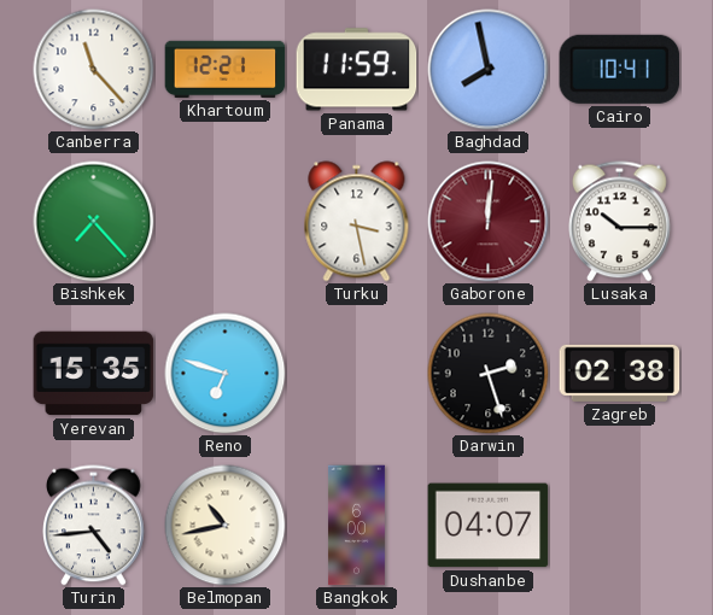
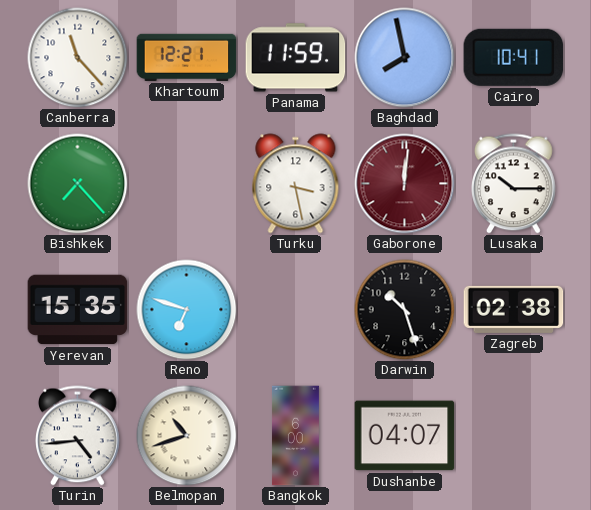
Darwin: 2:27 -> 10:27 (405, 310)
Belmopan: 10:43 -> 10:42 (187, 436)
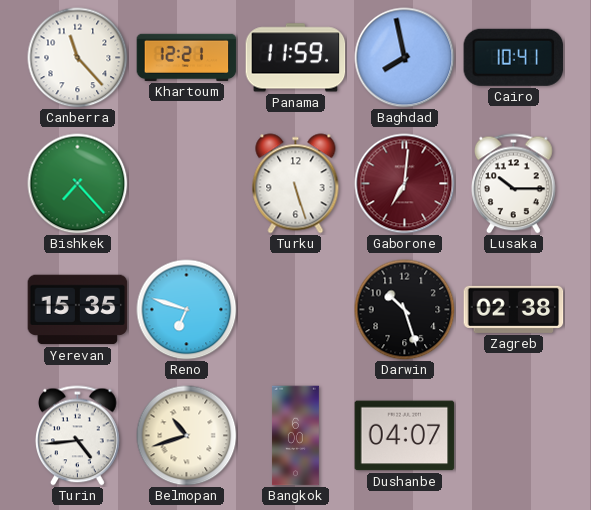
Turku: 3:28 -> 5:27 (296, 184)
Gaborone: 12:01 -> 7:01 (405, 184)
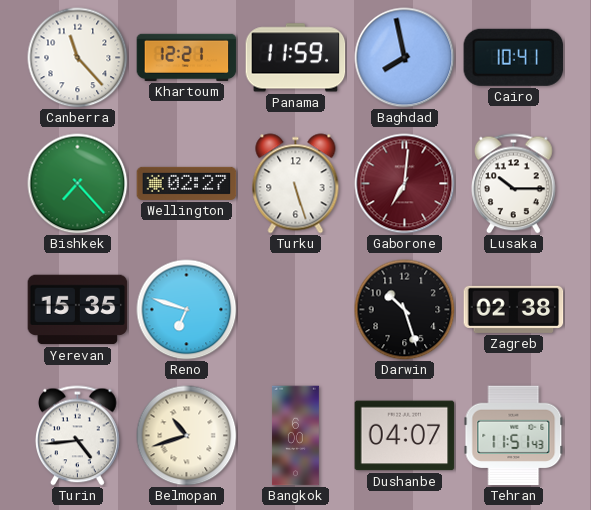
Wellington: none -> 02:27 (187, 183)
Tehran: none -> 11:51 (514, 436)
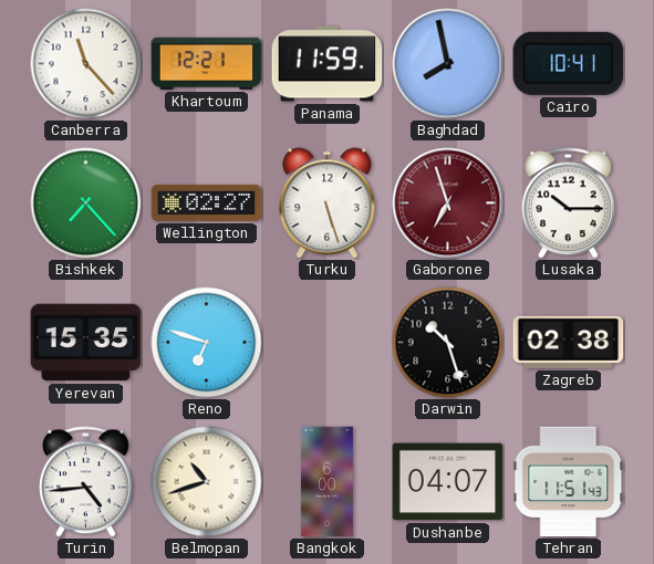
Gaborone: 7:01 -> 6:57 (448, 203)
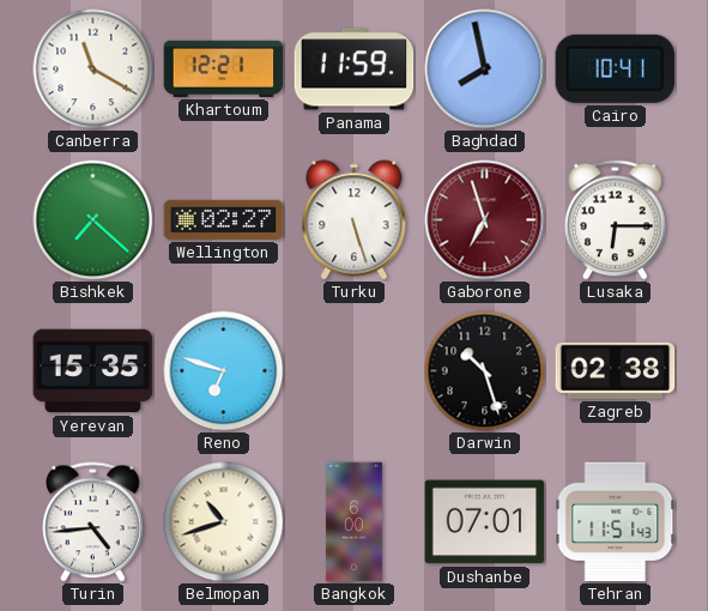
Canberra: 11:23 -> 11:20 (93, 69)
Bishkek: 7:23 -> 7:22 (93, 220)
Lusaka: 10:15 -> 6:15 (616, 220)
Dushanbe: 04:07 -> 07:01 (485, 522)
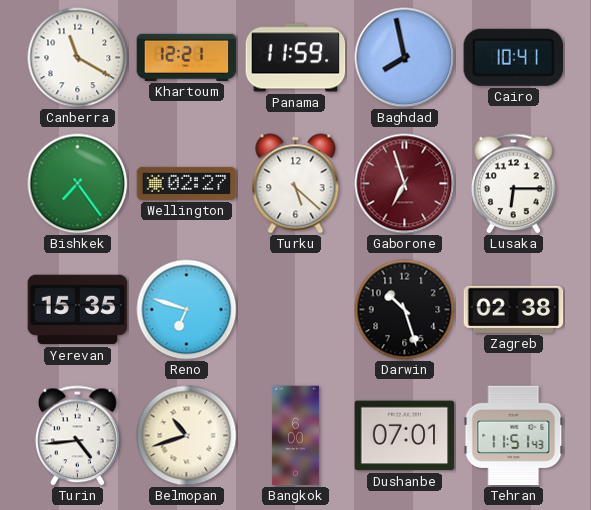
Bishkek: 7:22 -> 7:24 (78, 184)
Turku: 5:27 -> 5:22 (296, 184)
